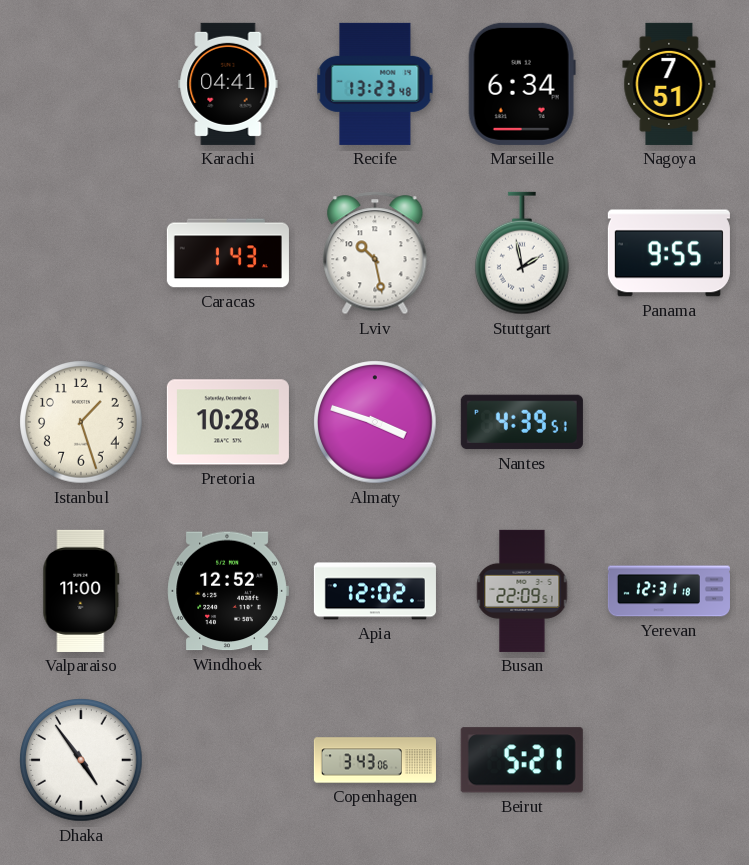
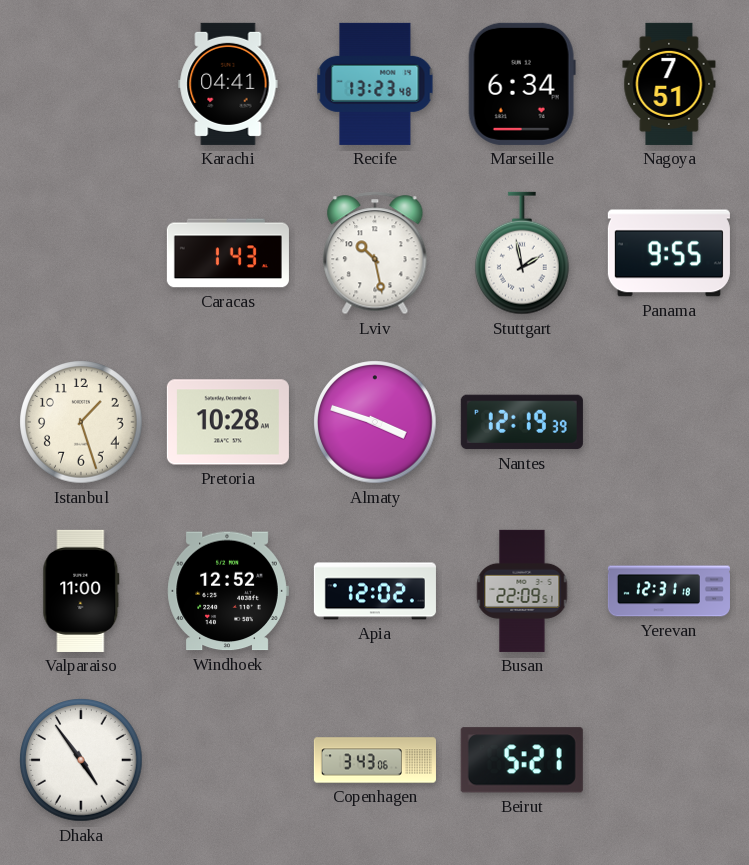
Nantes: 4:39 -> 12:19 (522, 422)
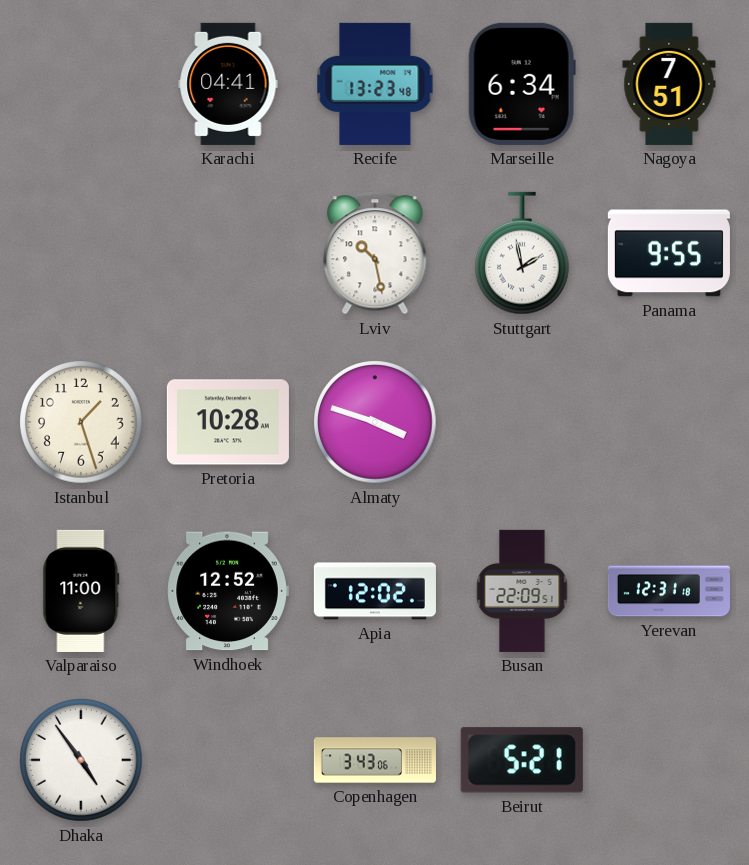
Caracas: 1:43 -> none (228, 253)
Nantes: 12:19 -> none (522, 422)
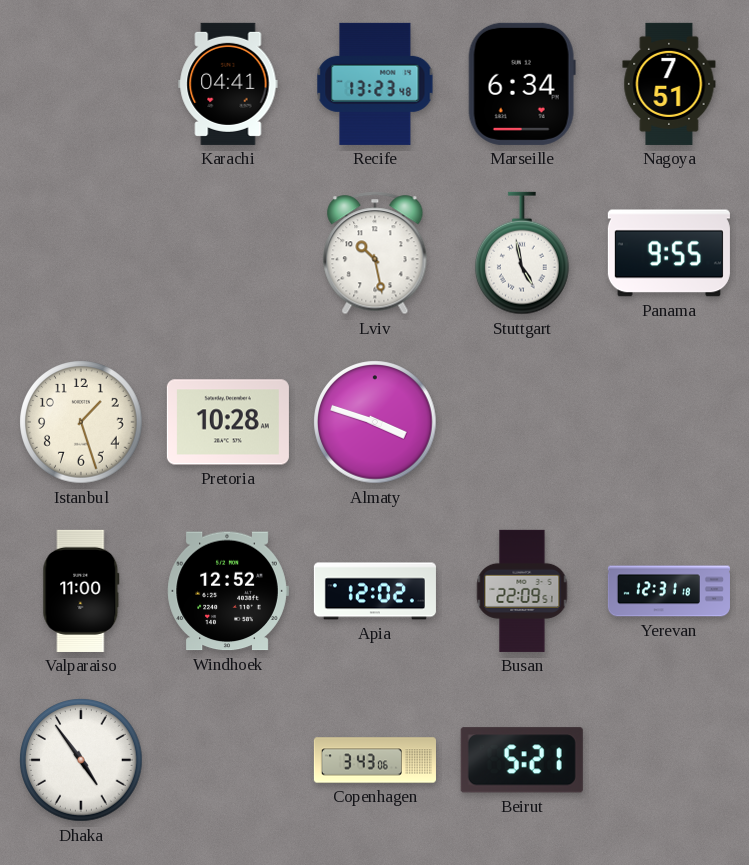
Stuttgart: 1:58 -> 4:58 (523, 253)
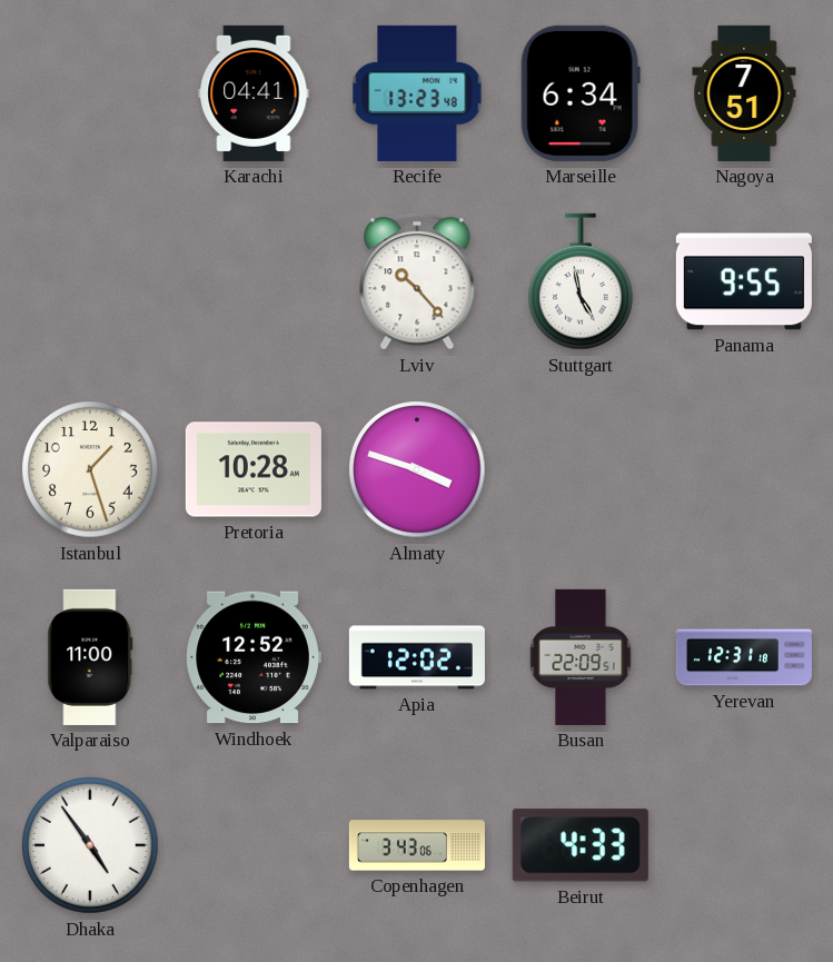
Lviv: 10:28 -> 10:23 (417, 281)
Beirut: 5:21 -> 4:33 (581, 845)
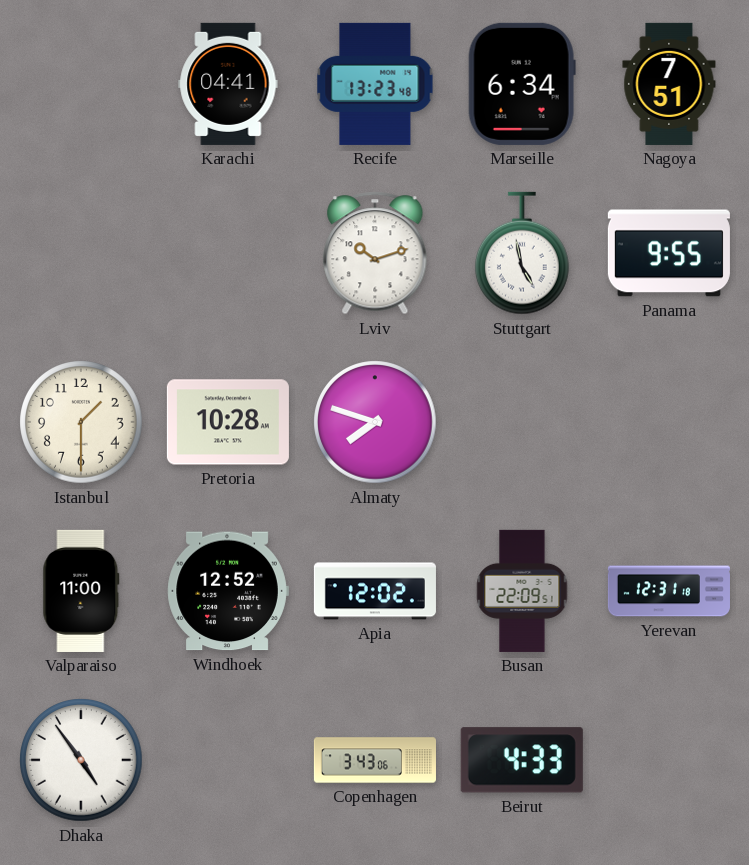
Lviv: 10:23 -> 10:12 (375, 253)
Istanbul: 1:27 -> 1:30 (81, 422)
Almaty: 3:48 -> 7:48 (375, 422)
